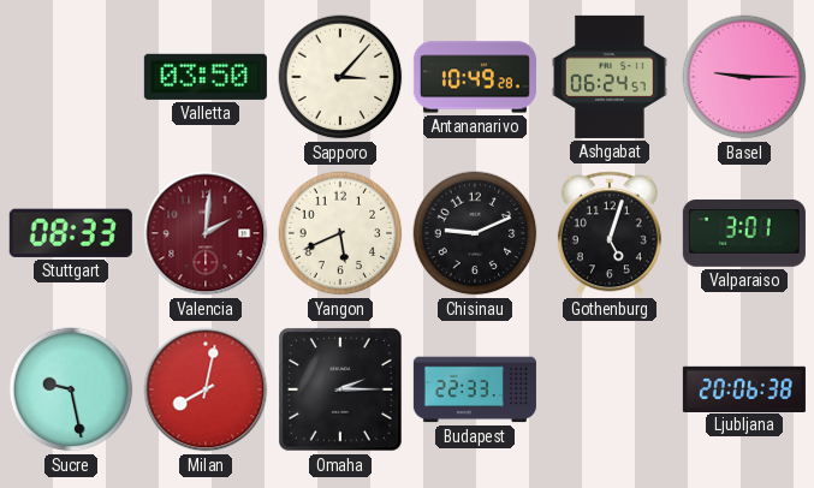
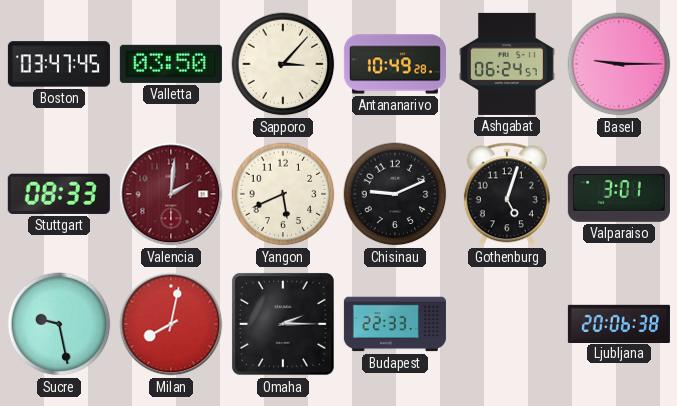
Boston: none -> 03:47 (59, 64)
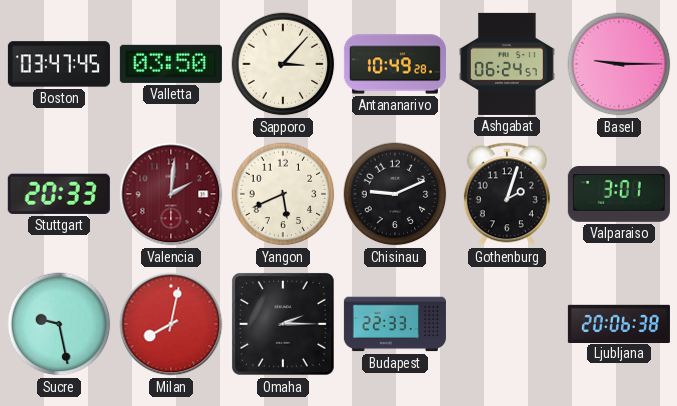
Stuttgart: 08:33 -> 20:33 (59, 194)
Gothenburg: 5:03 -> 2:03 (507, 194)
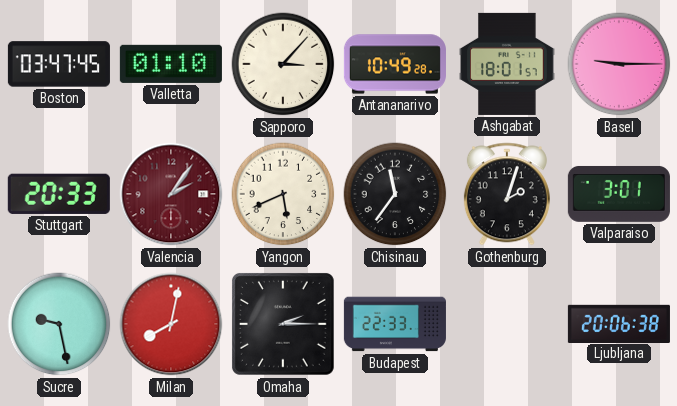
Valletta: 03:50 -> 01:10 (171, 64)
Ashgabat: 06:24 -> 18:01 (507, 64)
Valencia: 2:01 -> 2:06 (171, 194)
Chisinau: 9:11 -> 11:36 (395, 194)
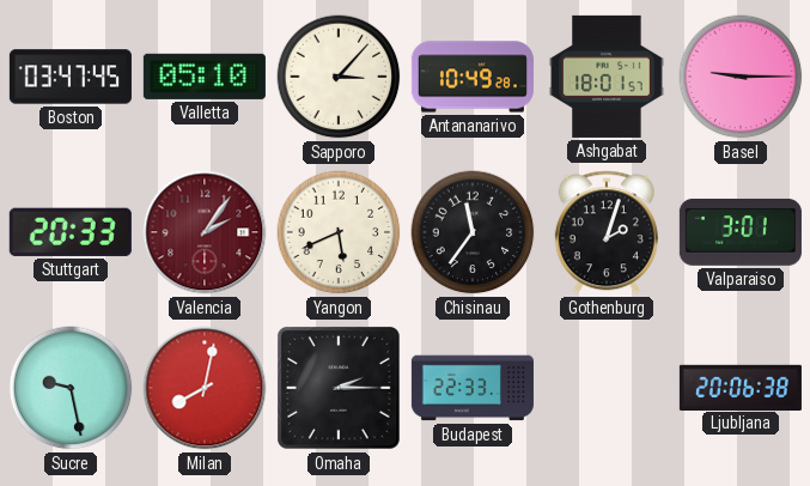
Valletta: 01:10 -> 05:10 (205, 77)
